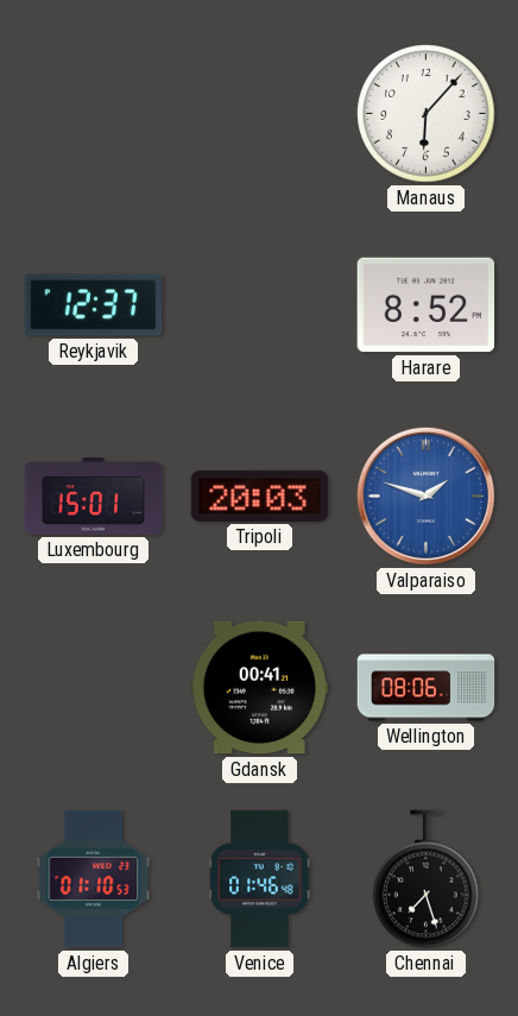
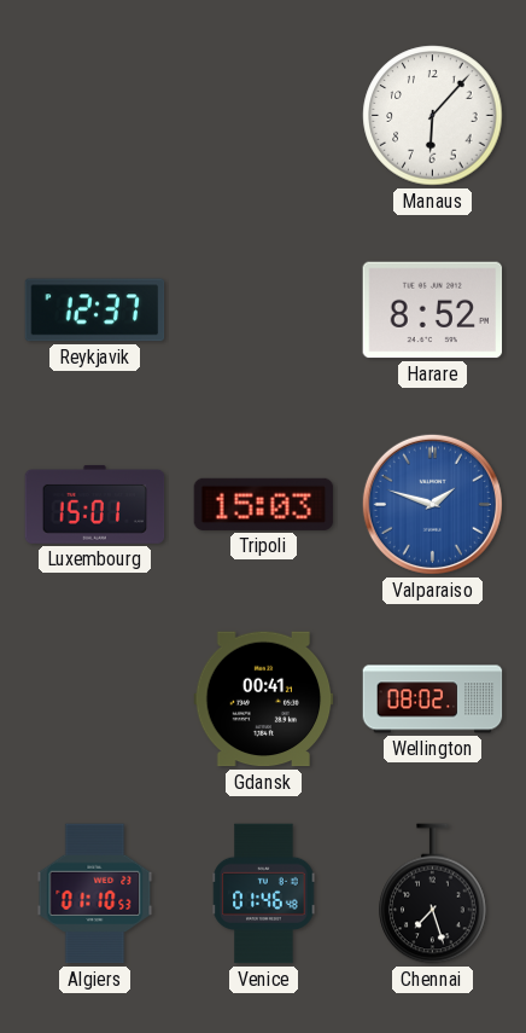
Tripoli: 20:03 -> 15:03 (264, 504)
Wellington: 08:06 -> 08:02 (433, 700)
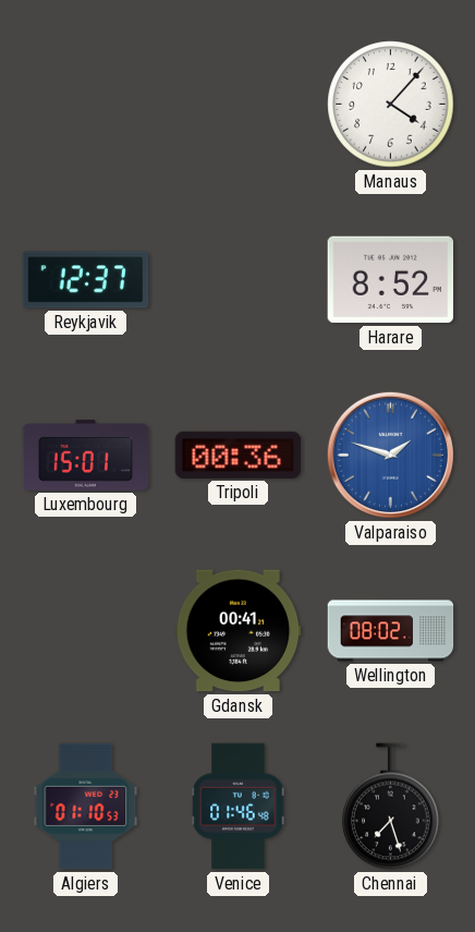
Manaus: 6:07 -> 4:07 (391, 105)
Tripoli: 15:03 -> 00:36 (239, 455)
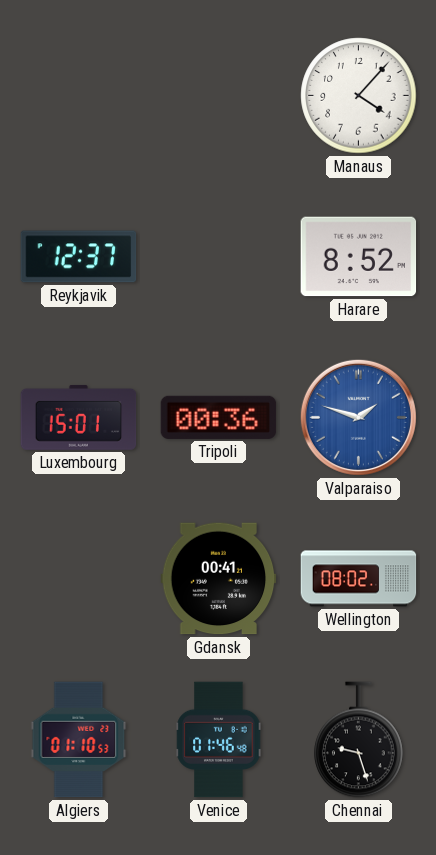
Chennai: 7:27 -> 9:27 (359, 740)
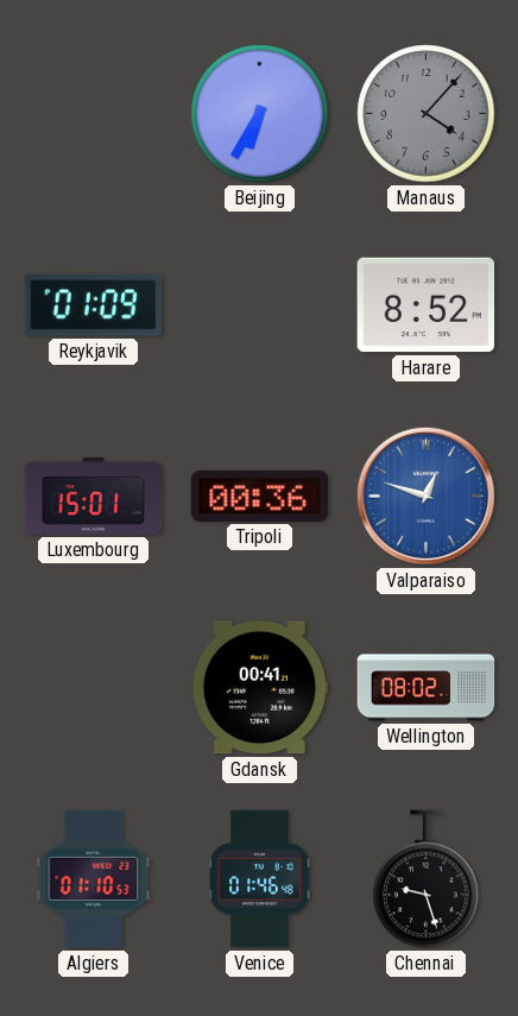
Beijing: none -> 6:35 (260, 114)
Manaus dial: white -> grey (427, 114)
Reykjavik: 12:37 -> 01:09 (94, 305)
Valparaiso: 1:48 -> 12:48 (425, 496)
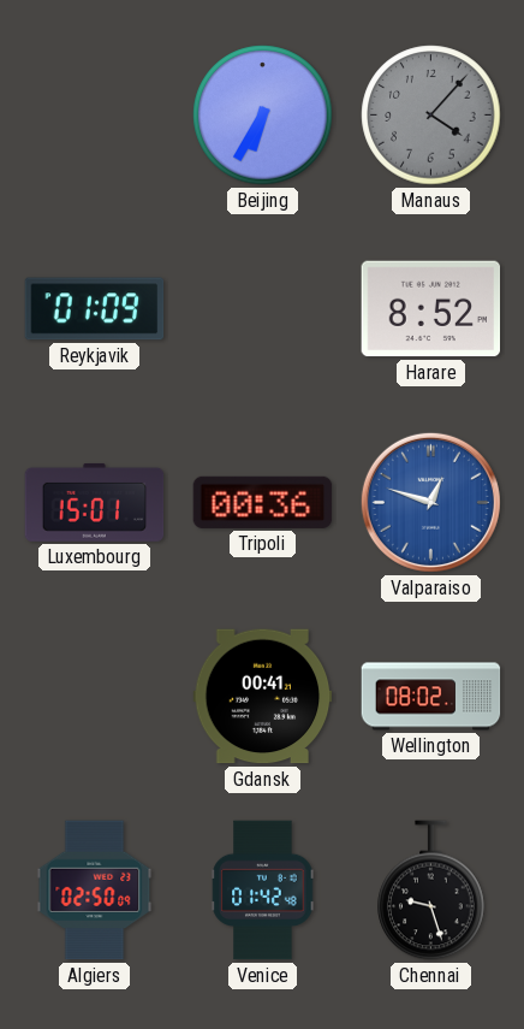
Algiers: 01:10 -> 02:50 (95, 891)
Venice: 01:46 -> 01:42 (263, 891)
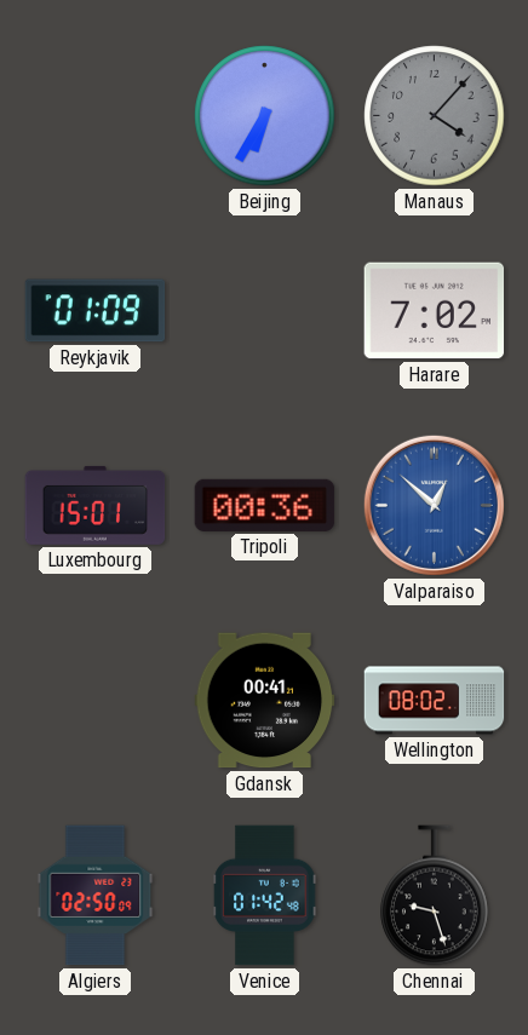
Harare: 8:52 -> 7:02 (435, 311)
Valparaiso: 12:48 -> 12:52 (434, 505)
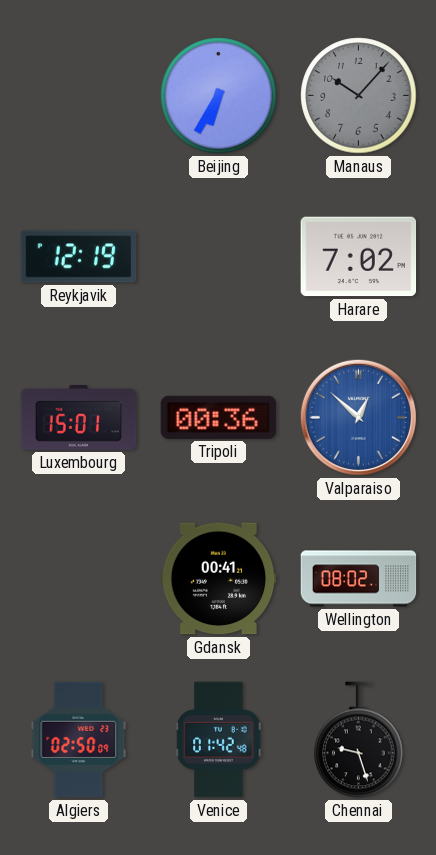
Manaus: 4:07 -> 10:07 (359, 96)
Reykjavik: 01:09 -> 12:19 (79, 257)
